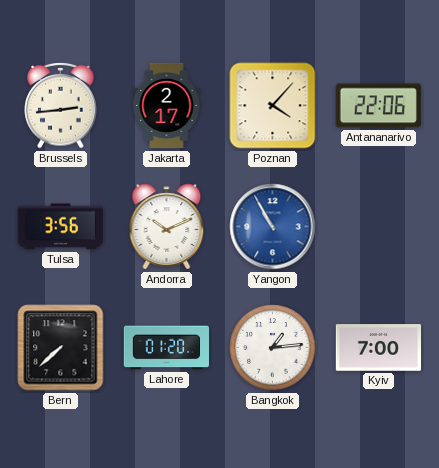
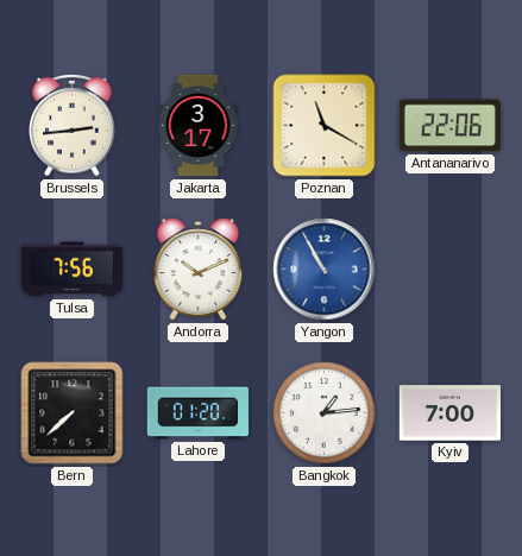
Jakarta: 2:17 -> 3:17 (199, 126)
Poznan: 4:07 -> 11:20 (325, 126)
Tulsa: 3:56 -> 7:56 (71, 270)
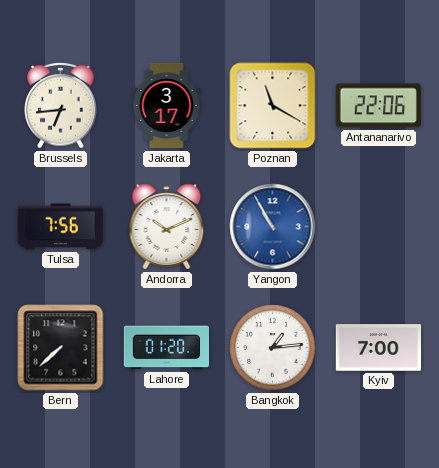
Brussels: 2:44 -> 6:44 (61, 105)
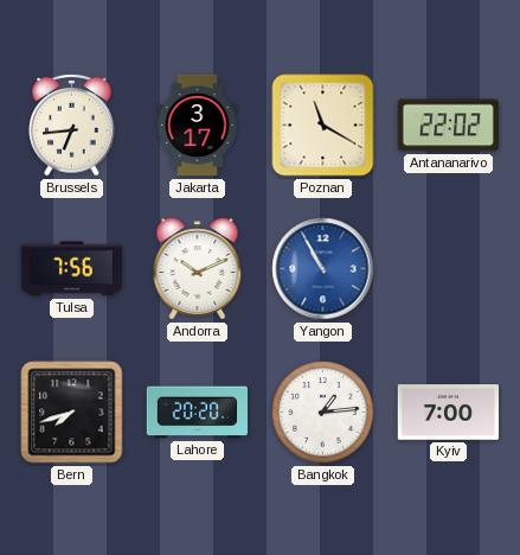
Antananarivo: 22:06 -> 22:02 (448, 126)
Bern: 7:38 -> 7:42 (72, 413)
Lahore: 01:20 -> 20:20 (197, 413)
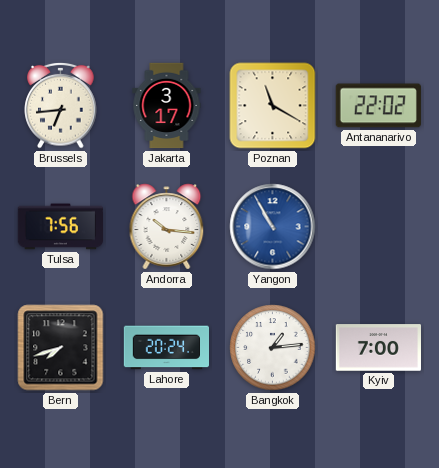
Andorra: 10:11 -> 10:16 (167, 227)
Lahore: 20:20 -> 20:24 (166, 348)
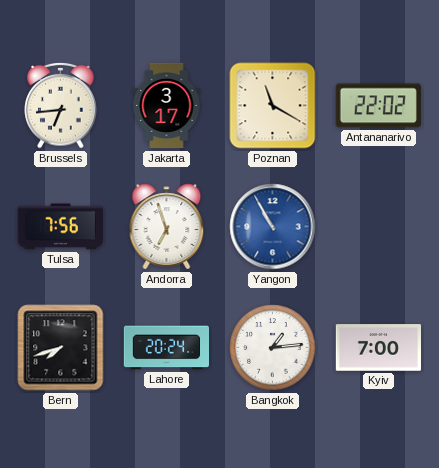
Andorra: 10:16 -> 6:57 (167, 227)
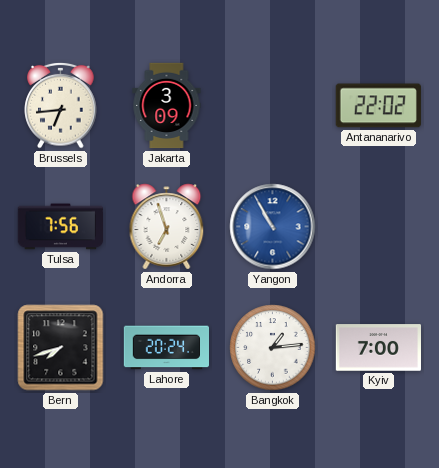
Jakarta: 3:17 -> 3:09 (167, 106)
Poznan: 11:20 -> none (273, 106)
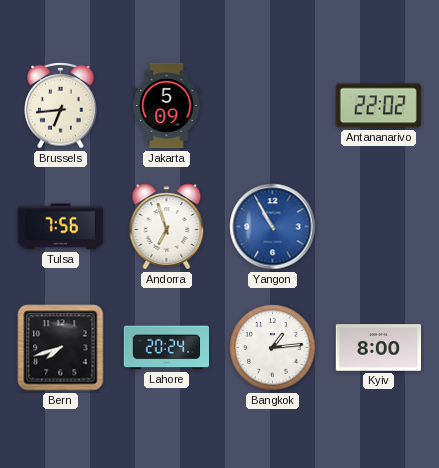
Jakarta: 3:09 -> 5:09 (167, 106)
Kyiv: 7:00 -> 8:00 (378, 348)
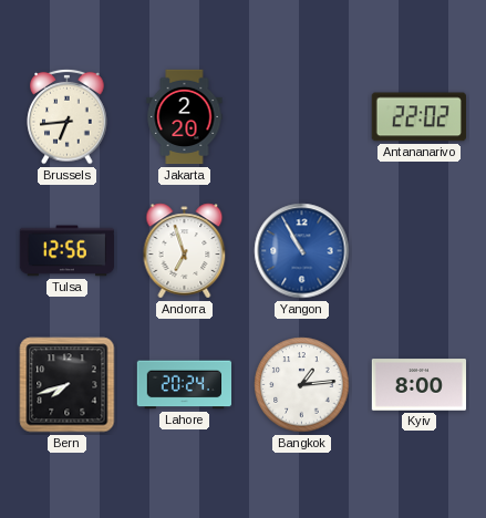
Jakarta: 5:09 -> 2:20 (185, 117)
Tulsa: 7:56 -> 12:56 (66, 251)
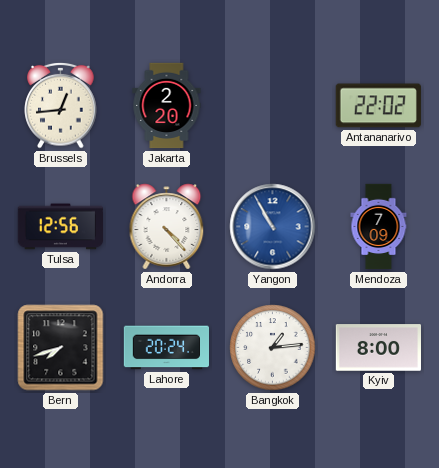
Brussels: 6:44 -> 12:44 (61, 105)
Andorra: 6:57 -> 4:23 (167, 227)
Mendoza: none -> 7:09 (379, 227)
